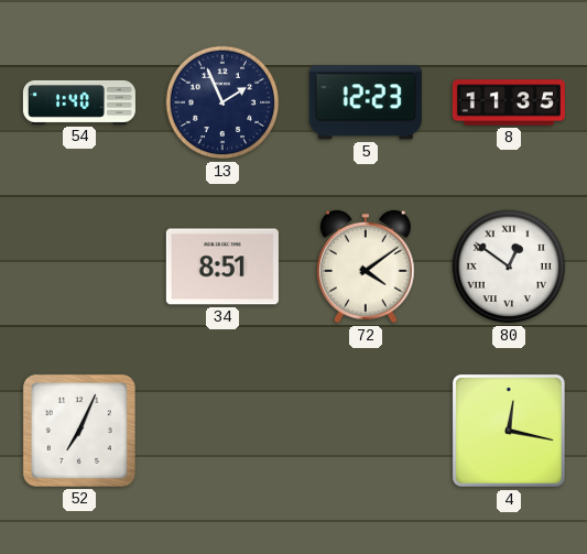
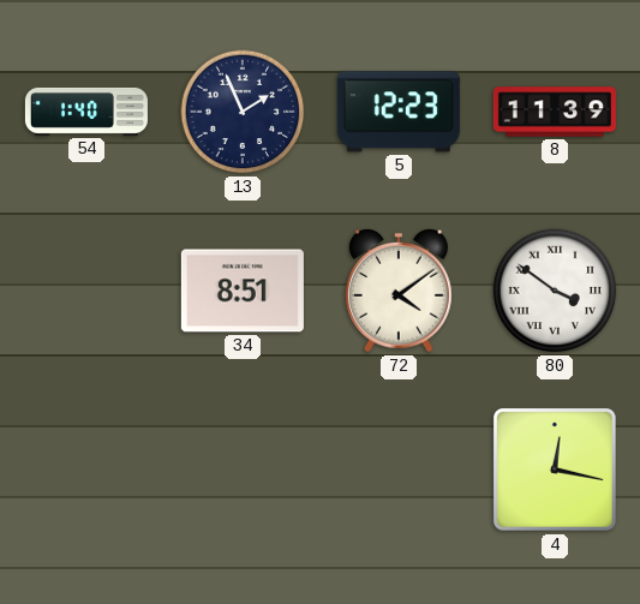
8: 11:35 -> 11:39 (555, 112)
80: 12:51 -> 3:51 (555, 291)
52: 7:04 -> none (79, 431)
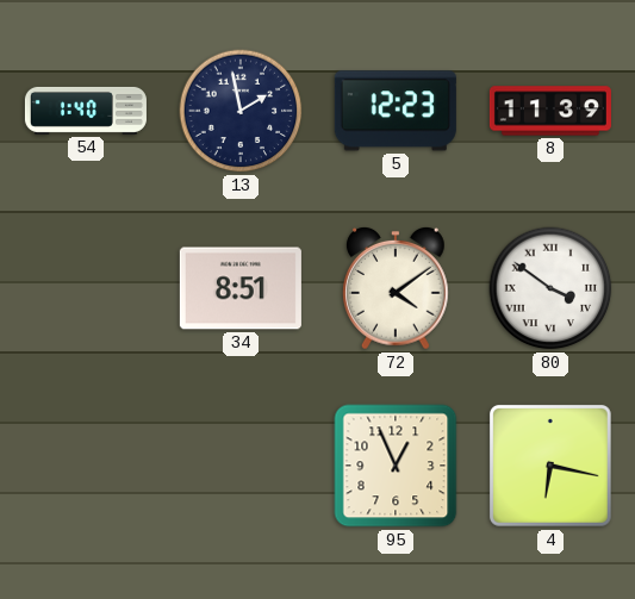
13: 1:56 -> 1:58 (241, 111)
95: none -> 12:56 (396, 466)
4: 12:17 -> 6:17 (550, 466)
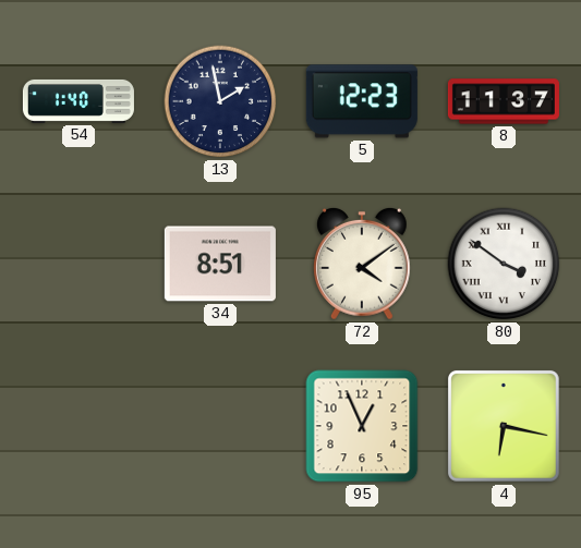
8: 11:39 -> 11:37 (504, 101)
